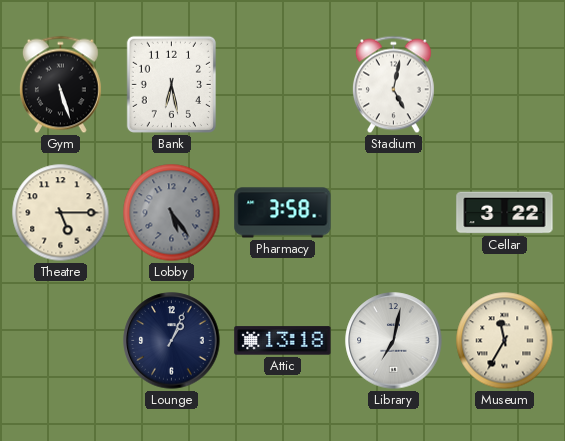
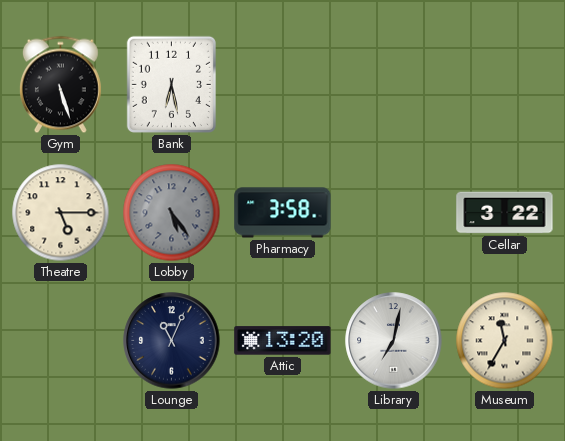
Stadium: 5:02 -> none (393, 85)
Lounge: 1:04 -> 11:04 (172, 341)
Attic: 13:18 -> 13:20 (283, 341)
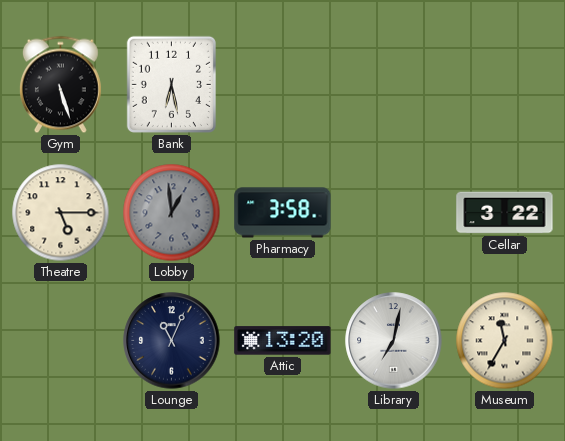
Lobby: 5:24 -> 12:59 (172, 213)
